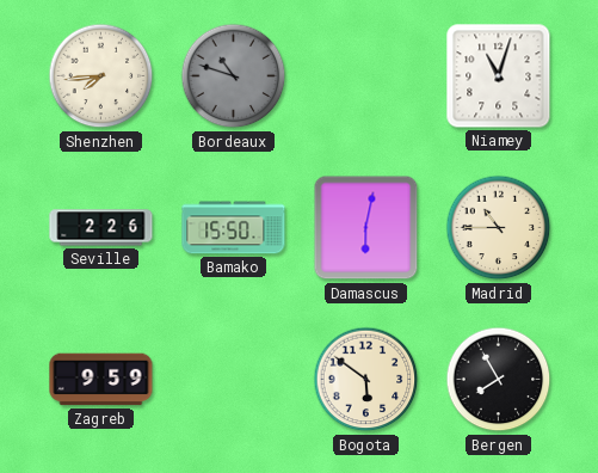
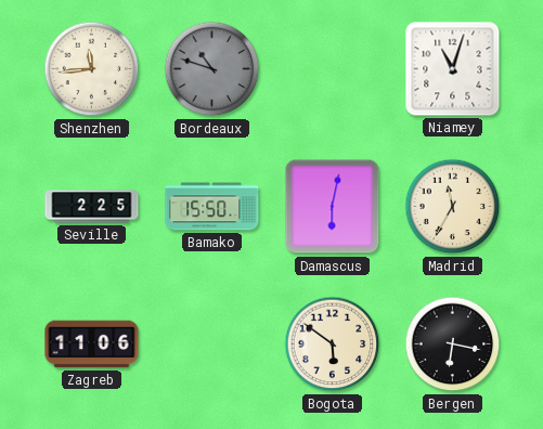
Shenzhen: 7:44 -> 11:44 (92, 69)
Seville: 2:26 -> 2:25 (92, 207)
Madrid: 10:45 -> 11:35 (453, 207)
Zagreb: 9:59 -> 11:06 (92, 344)
Bergen: 7:55 -> 6:17 (453, 344)
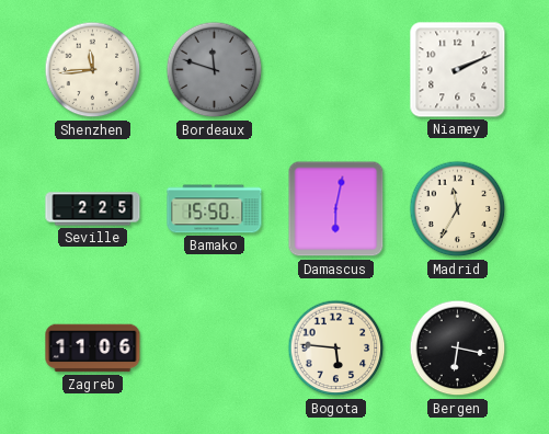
Bordeaux: 10:48 -> 11:48 (215, 70)
Niamey: 11:03 -> 2:11 (458, 70)
Bogota: 5:51 -> 5:46 (336, 349)
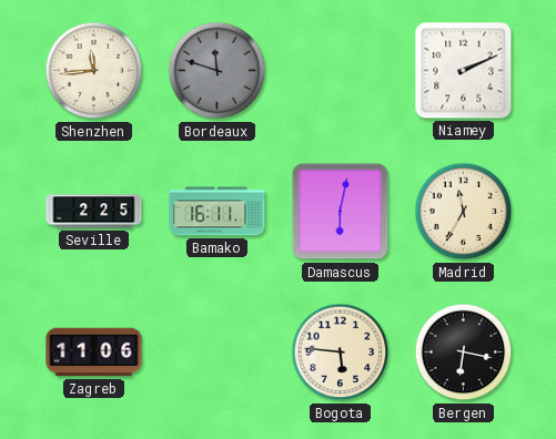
Bamako: 15:50 -> 16:11 (218, 212)
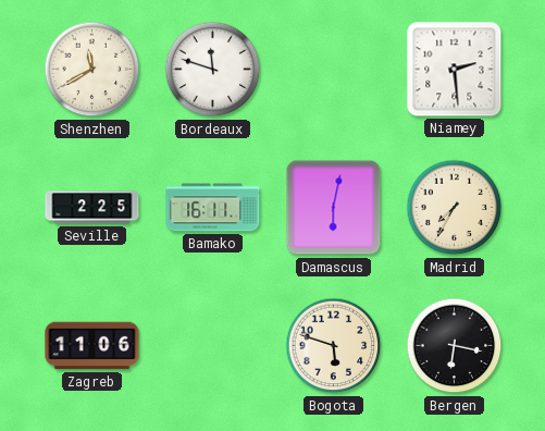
Shenzhen: 11:44 -> 11:40 (92, 70)
Bordeaux dial: grey -> white (213, 70)
Niamey: 2:11 -> 2:29 (455, 70)
Madrid: 11:35 -> 7:35 (455, 208)
Bogota: 5:46 -> 5:48 (334, 346)
